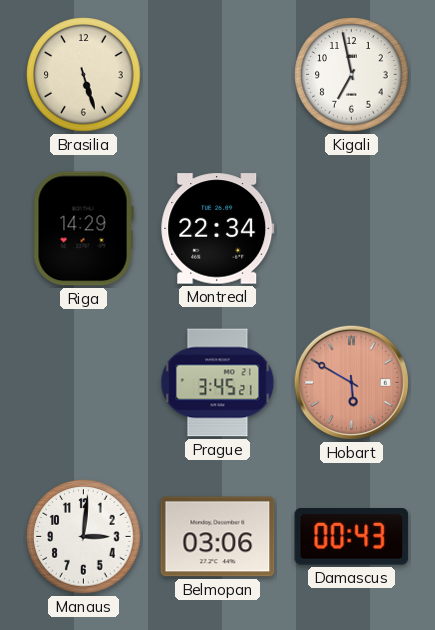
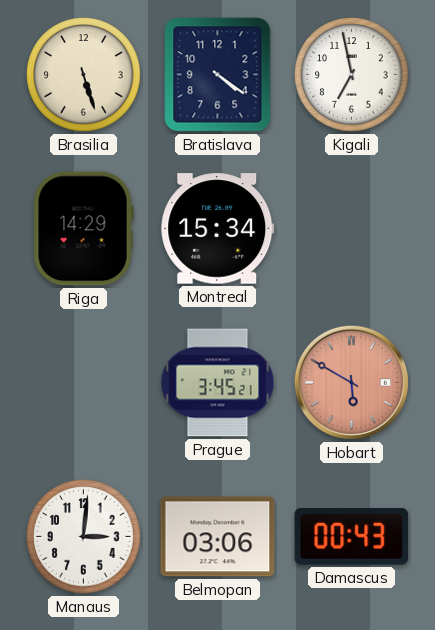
Bratislava: none -> 4:21 (218, 75)
Montreal: 22:34 -> 15:34 (218, 229)
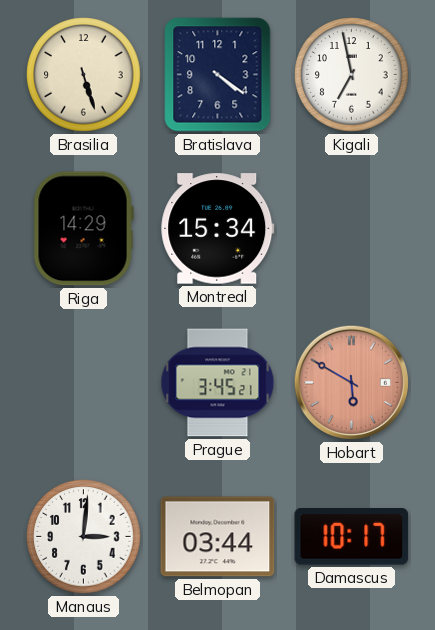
Belmopan: 03:06 -> 03:44 (218, 537)
Damascus: 00:43 -> 10:17 (352, 537)
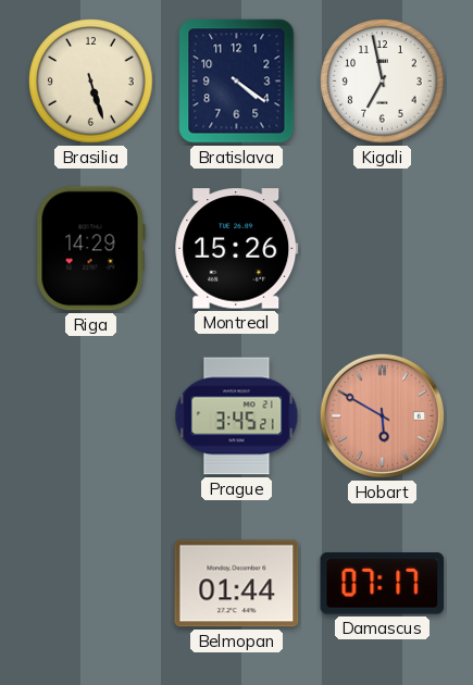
Montreal: 15:34 -> 15:26 (237, 249)
Manaus: 3:01 -> none (84, 537)
Belmopan: 03:44 -> 01:44 (237, 584)
Damascus: 10:17 -> 07:17 (383, 584)
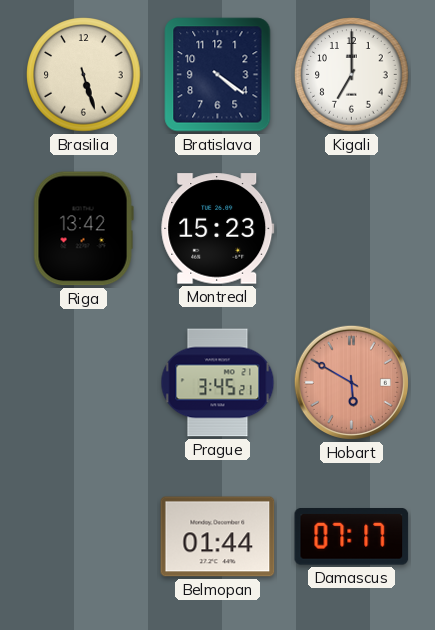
Kigali: 6:58 -> 7:00 (352, 75)
Riga: 14:29 -> 13:42 (83, 229)
Montreal: 15:26 -> 15:23 (218, 229)
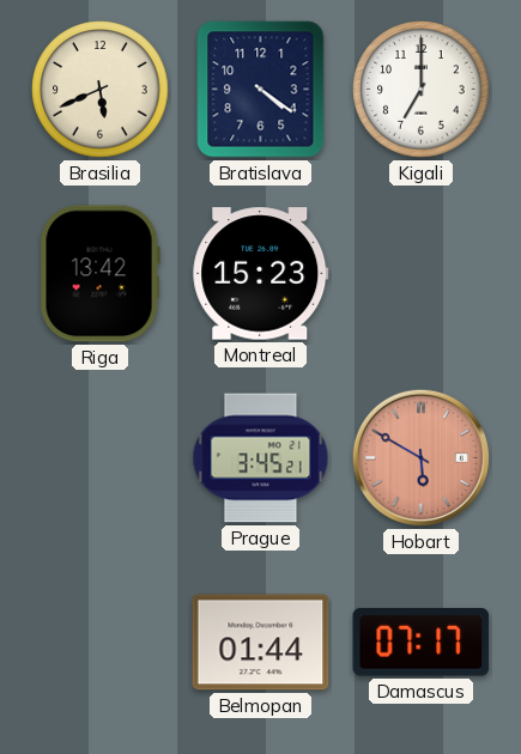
Brasilia: 5:27 -> 5:41 (101, 90)
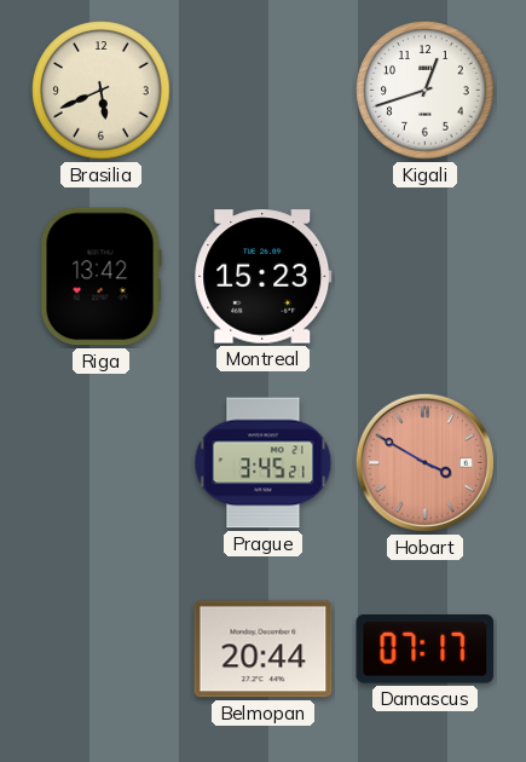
Bratislava: 4:21 -> none (261, 90)
Kigali: 7:00 -> 12:42 (426, 91)
Hobart: 5:50 -> 3:50 (424, 462)
Belmopan: 01:44 -> 20:44 (264, 650)
